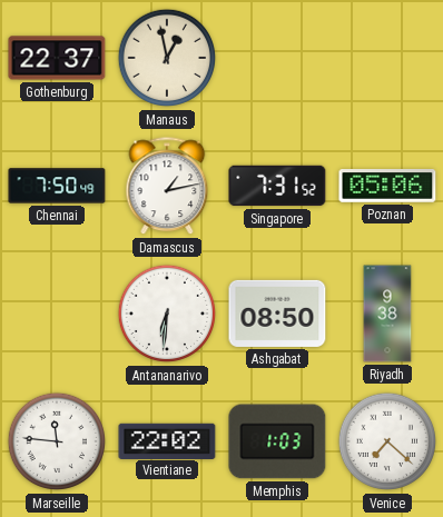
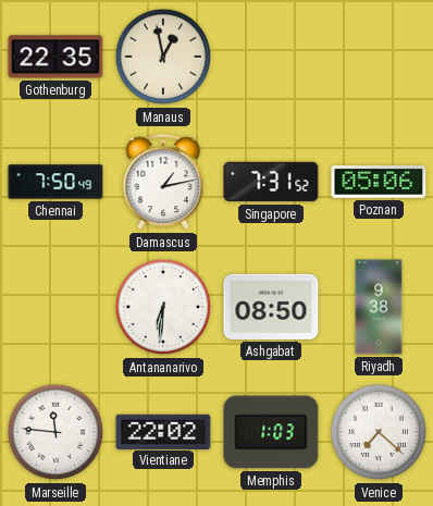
Gothenburg: 22:37 -> 22:35 (55, 57)
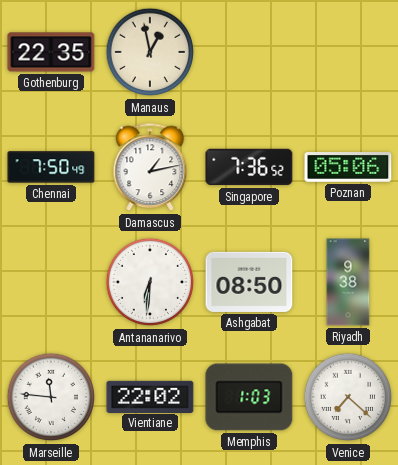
Singapore: 7:31 -> 7:36 (249, 167)
